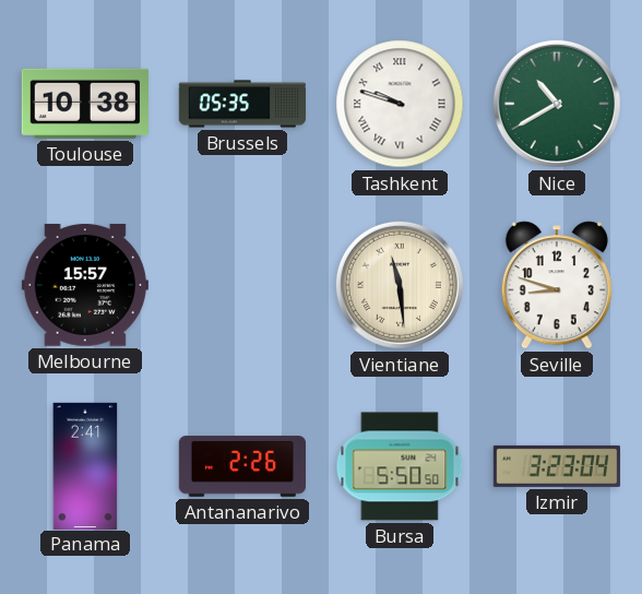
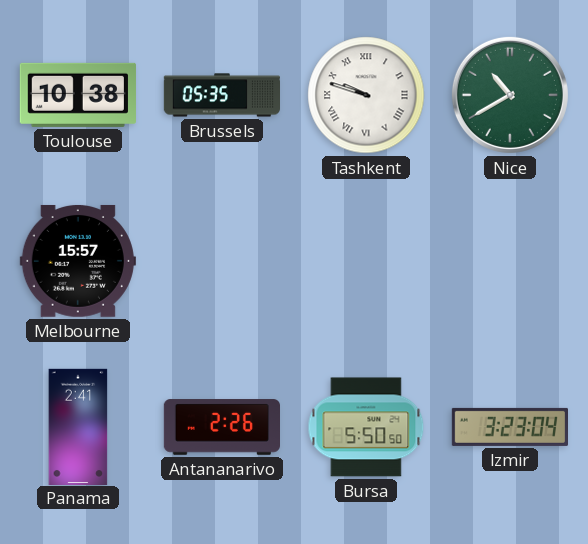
Vientiane: 11:29 -> none (400, 285)
Seville: 8:48 -> none (557, 285)
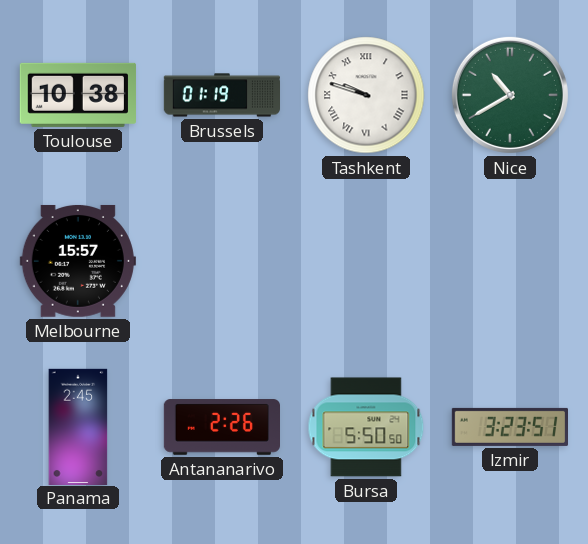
Brussels: 05:35 -> 01:19 (221, 95)
Panama: 2:41 -> 2:45 (78, 426)
Izmir: 3:23:04 -> 3:23:51 (509, 427)
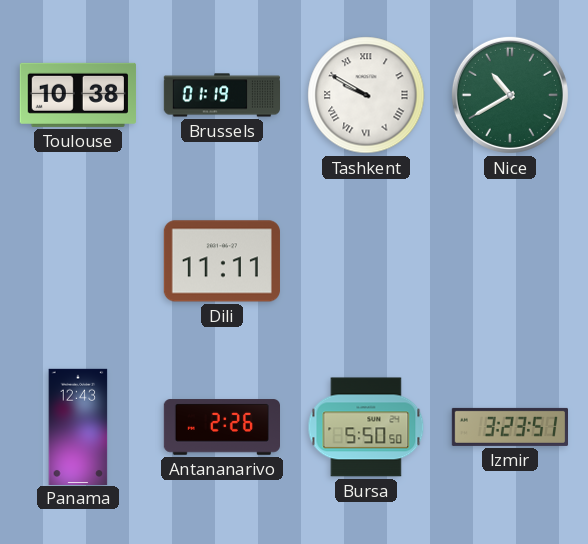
Tashkent: 9:48 -> 9:50 (366, 95)
Melbourne: 15:57 -> none (78, 261)
Dili: none -> 11:11 (222, 261)
Panama: 2:45 -> 12:43 (78, 426)
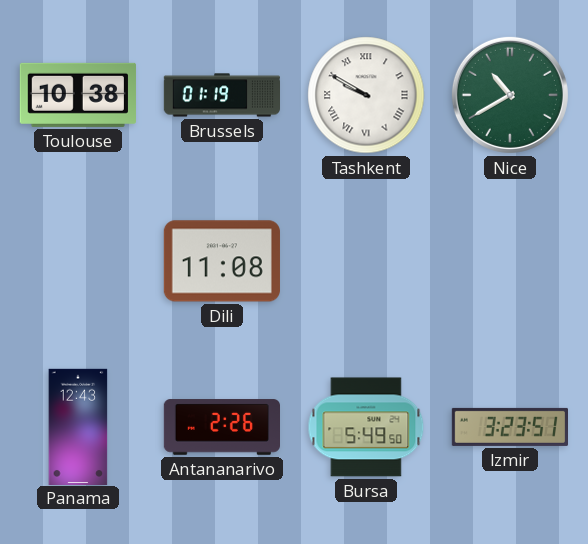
Dili: 11:11 -> 11:08 (222, 261)
Bursa: 5:50 -> 5:49 (366, 427)
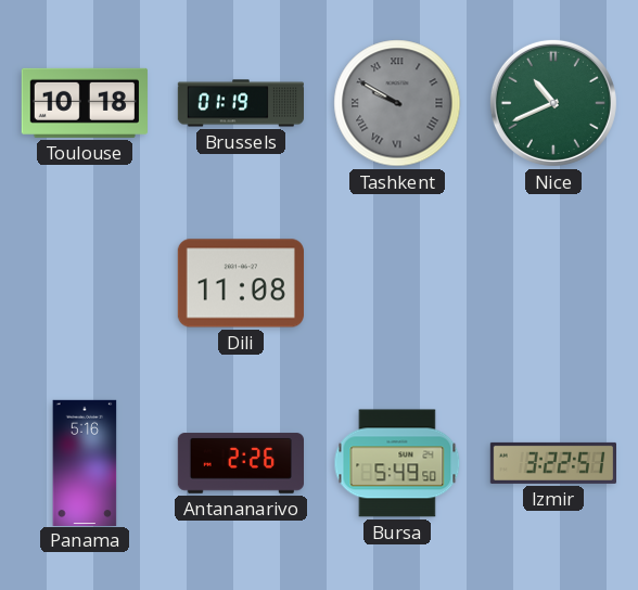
Toulouse: 10:38 -> 10:18 (85, 103)
Tashkent dial: white -> grey (397, 103)
Nice: 10:40 -> 10:41 (553, 103)
Panama: 12:43 -> 5:16 (85, 462)
Izmir: 3:23 -> 3:22 (552, 463)
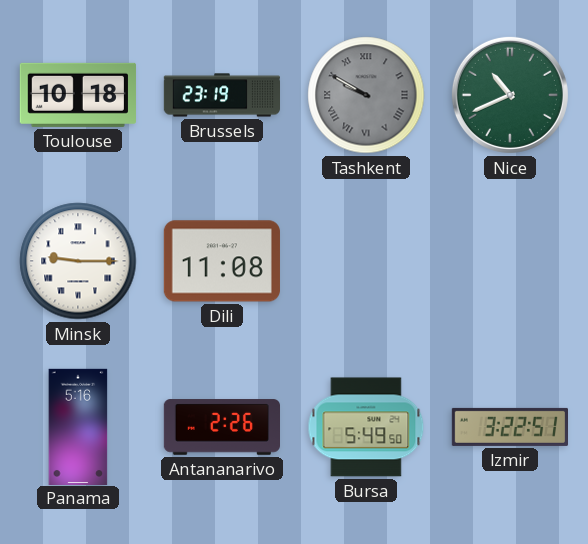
Brussels: 01:19 -> 23:19 (221, 95)
Minsk: none -> 9:15 (78, 261)
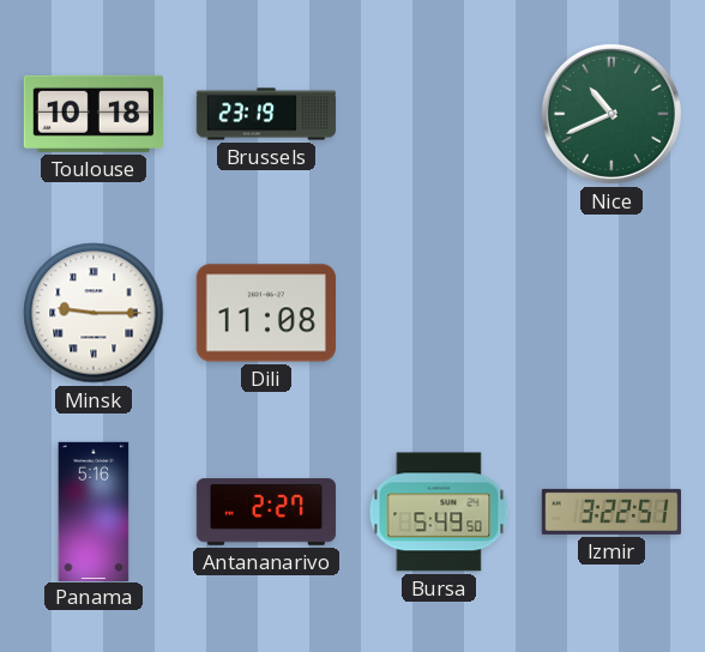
Tashkent: 9:50 -> none (366, 95)
Antananarivo: 2:26 -> 2:27 (265, 512)
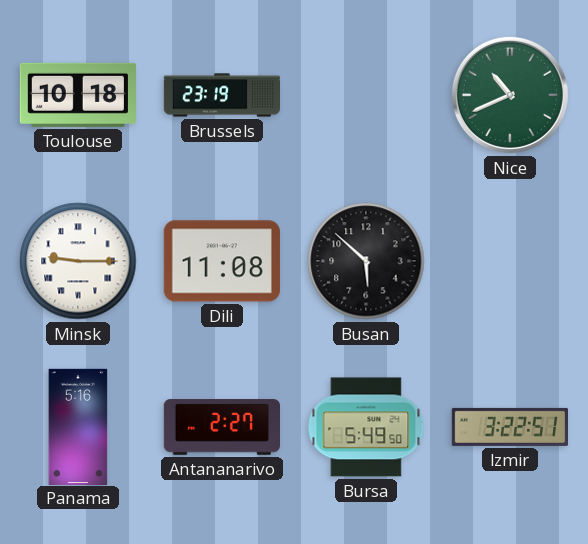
Busan: none -> 5:52 (366, 261)
